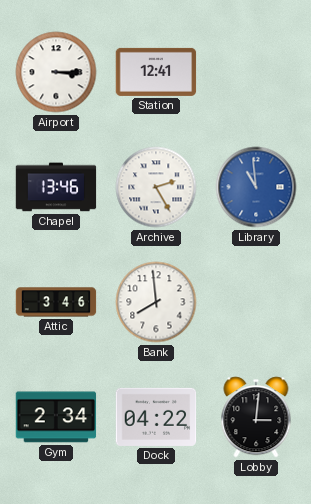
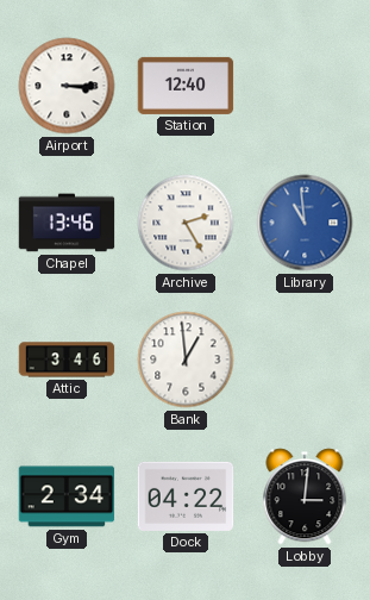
Station: 12:41 -> 12:40 (186, 86)
Bank: 7:59 -> 12:59 (186, 360)
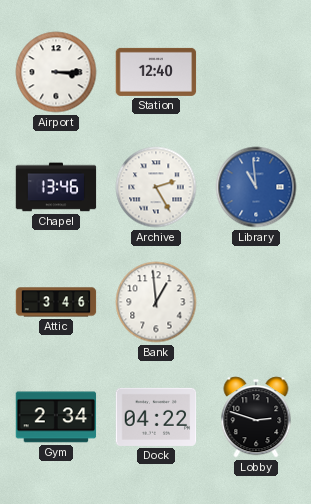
Lobby: 3:01 -> 2:48 (256, 417)
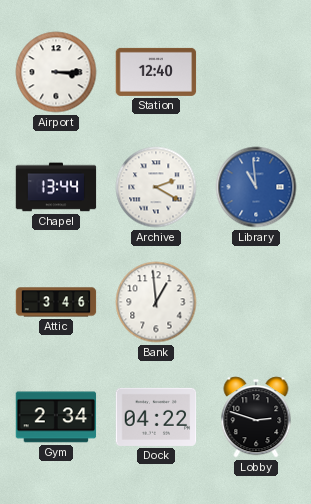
Chapel: 13:46 -> 13:44 (56, 187)
Archive: 2:25 -> 2:20 (156, 187)
